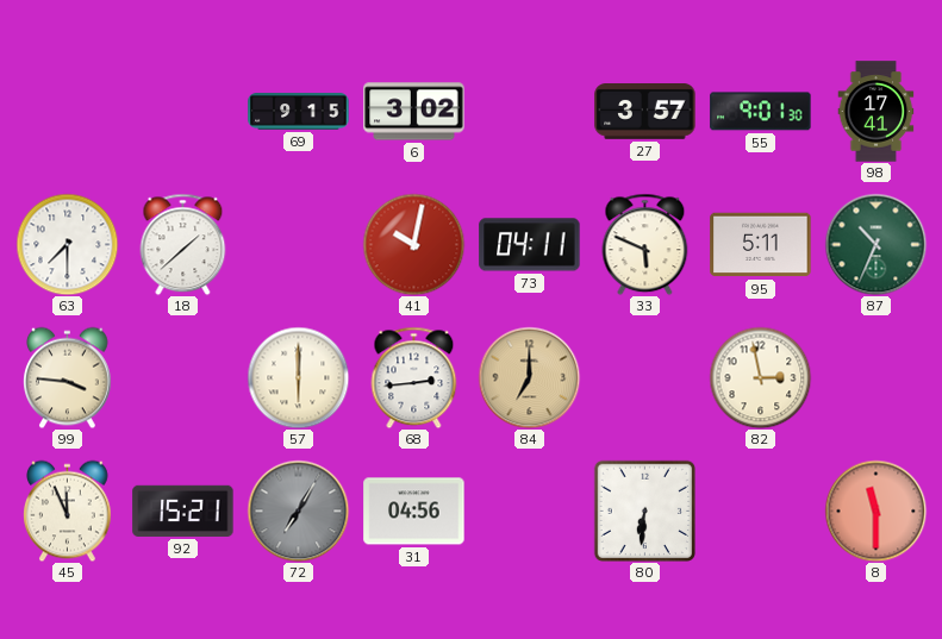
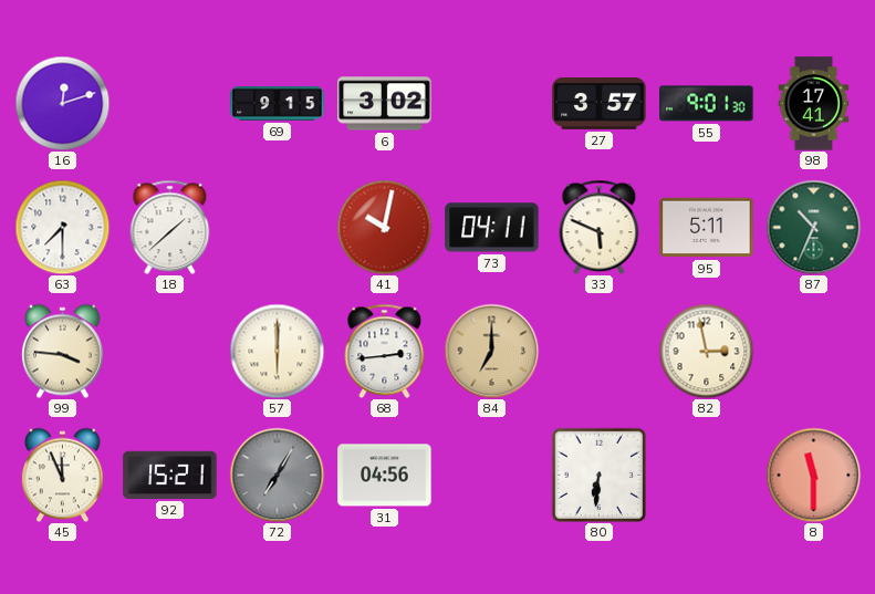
16: none -> 12:12 (62, 103)
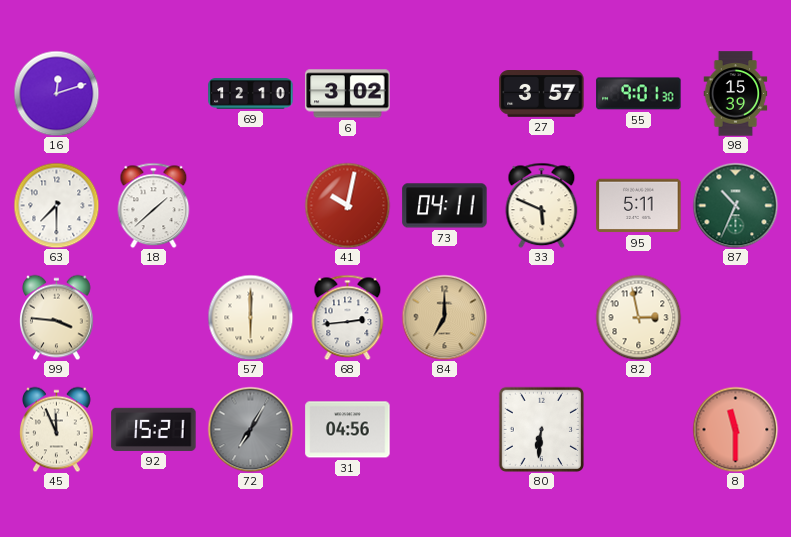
69: 9:15 -> 12:10 (251, 94)
98: 17:41 -> 15:39 (736, 94)
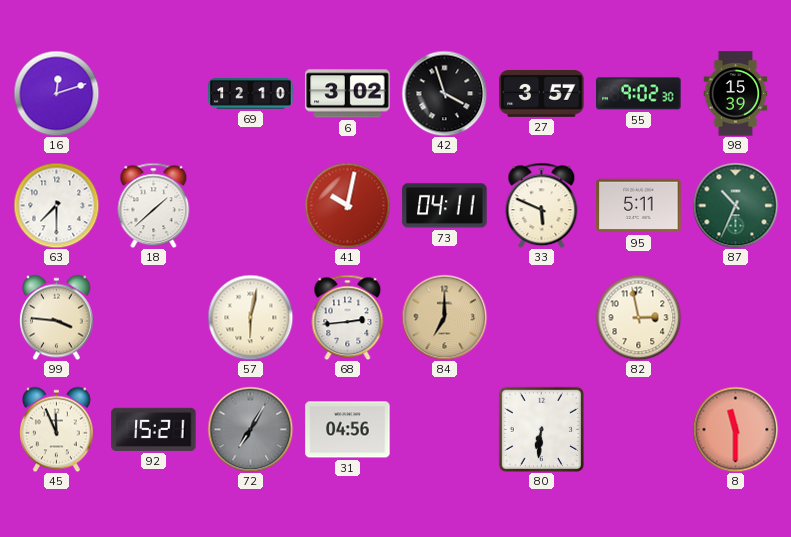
42: none -> 3:57 (444, 93)
55: 9:01 -> 9:02 (639, 94)
57: 6:00 -> 6:02 (250, 317)
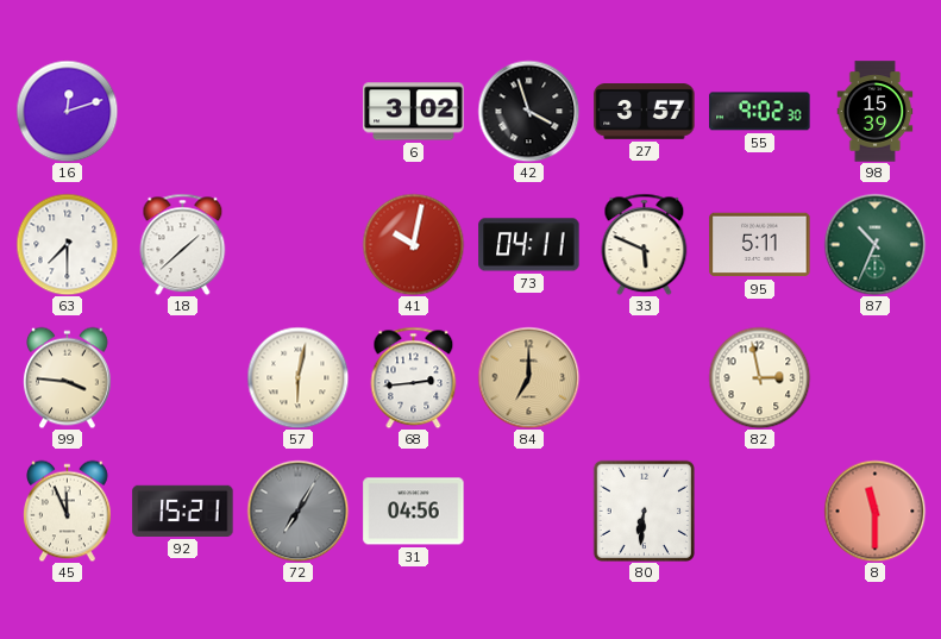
69: 12:10 -> none (251, 94)
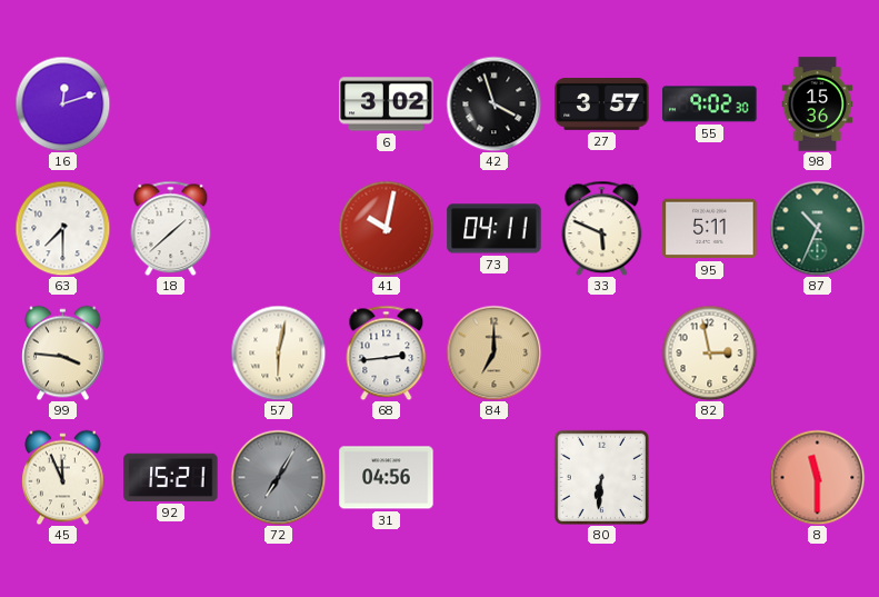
98: 15:39 -> 15:36 (818, 105)
